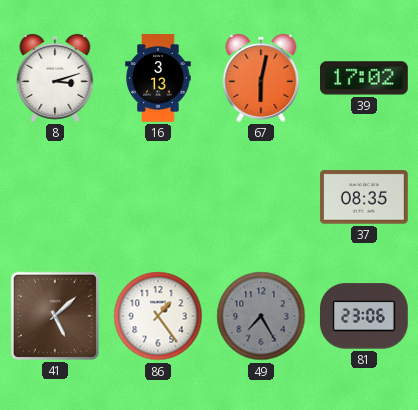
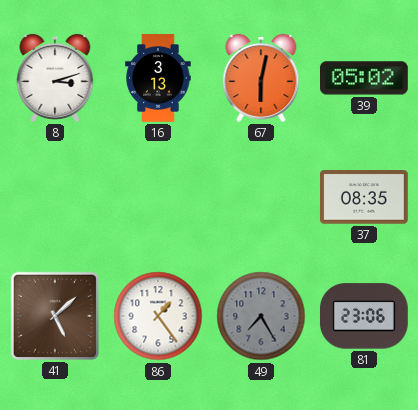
39: 17:02 -> 05:02 (365, 78)
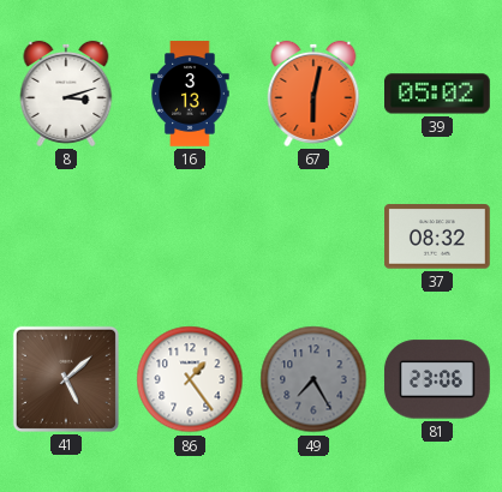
37: 08:35 -> 08:32 (438, 236)
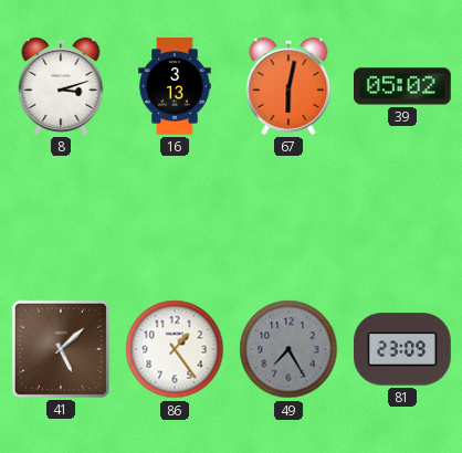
37: 08:32 -> none (438, 236)
81: 23:06 -> 23:09 (402, 349)
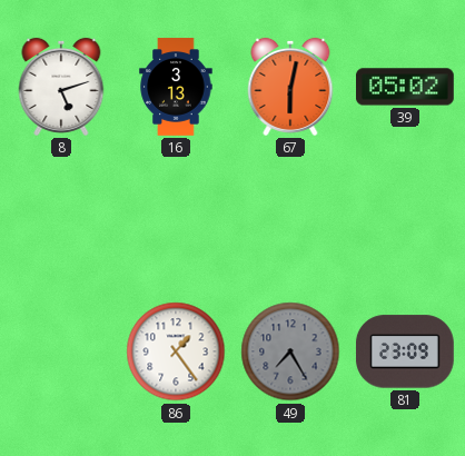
8: 3:12 -> 5:12 (61, 87)
41: 5:08 -> none (61, 349)
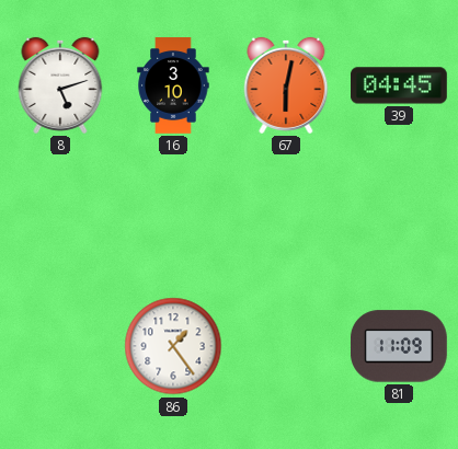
16: 3:13 -> 3:10 (173, 85)
39: 05:02 -> 04:45 (400, 85)
49: 7:25 -> none (290, 351)
81: 23:09 -> 11:09 (399, 346)
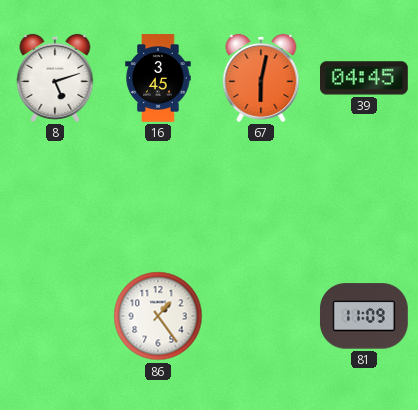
16: 3:10 -> 3:45 (158, 78)
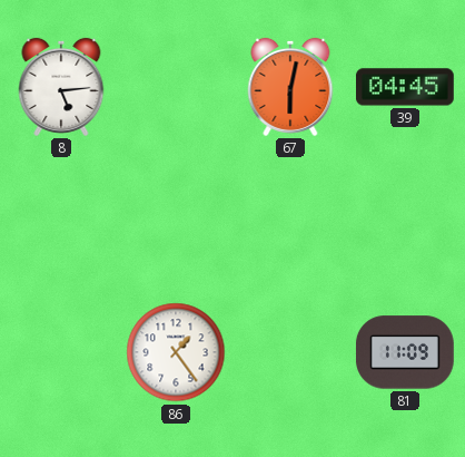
8: 5:12 -> 5:14 (61, 87)
16: 3:45 -> none (158, 78)
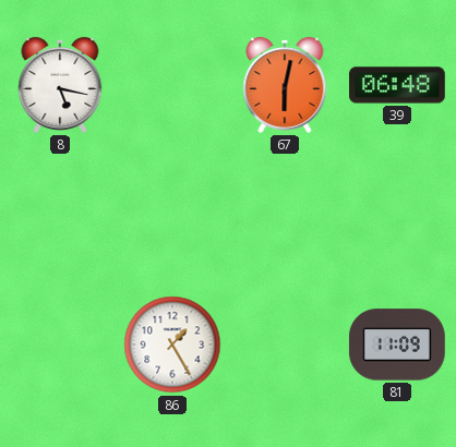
8: 5:14 -> 5:17 (60, 85)
39: 04:45 -> 06:48 (398, 85)
86: 1:24 -> 1:25 (172, 345)
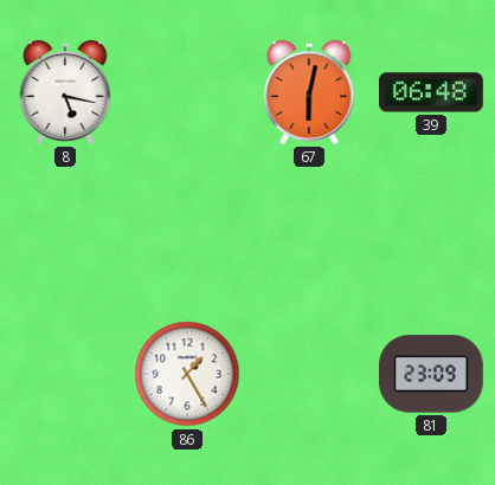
81: 11:09 -> 23:09 (431, 374)
